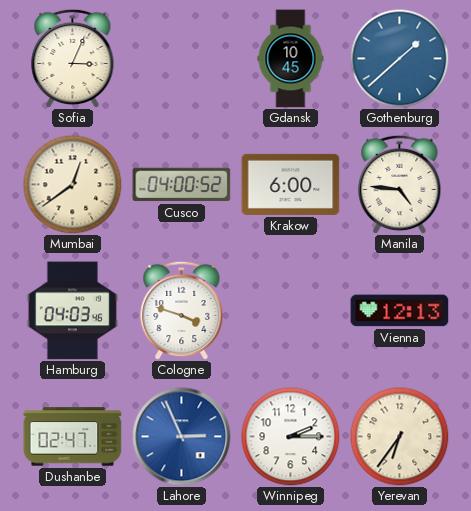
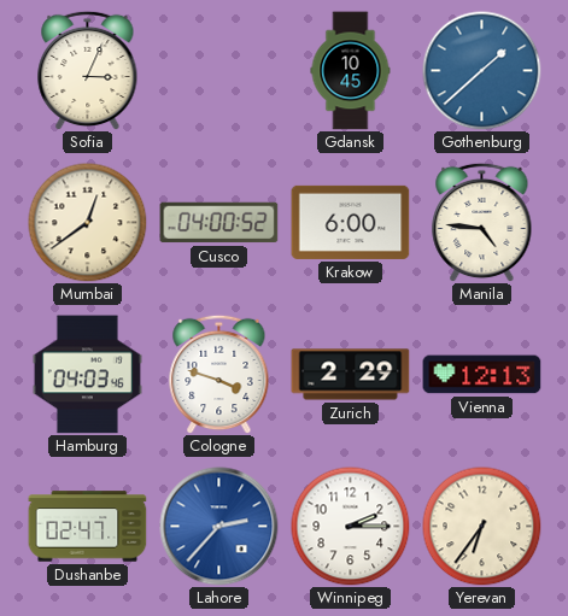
Zurich: none -> 2:29 (351, 375)
Lahore: 2:56 -> 2:37 (219, 527)
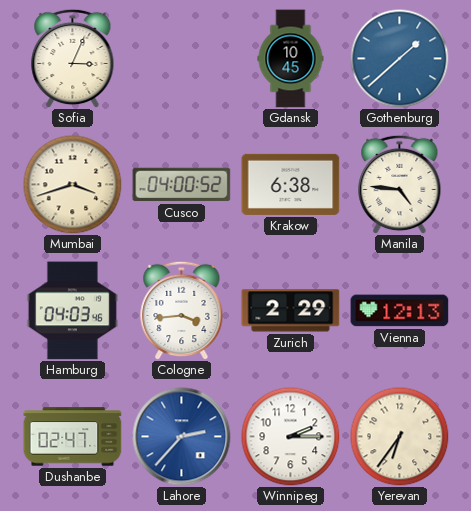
Mumbai: 12:39 -> 3:42 (73, 185)
Krakow: 6:00 -> 6:38 (291, 184)
Cologne: 3:48 -> 3:44 (182, 310)
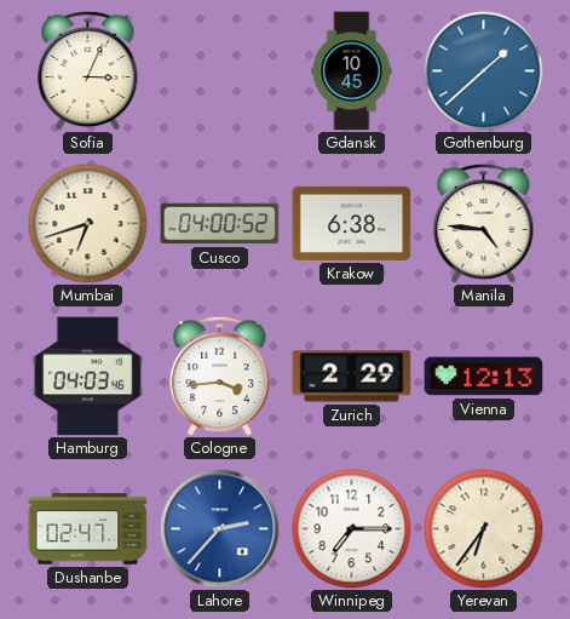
Mumbai: 3:42 -> 6:42 (88, 224)
Winnipeg: 2:15 -> 7:15 (352, 529)
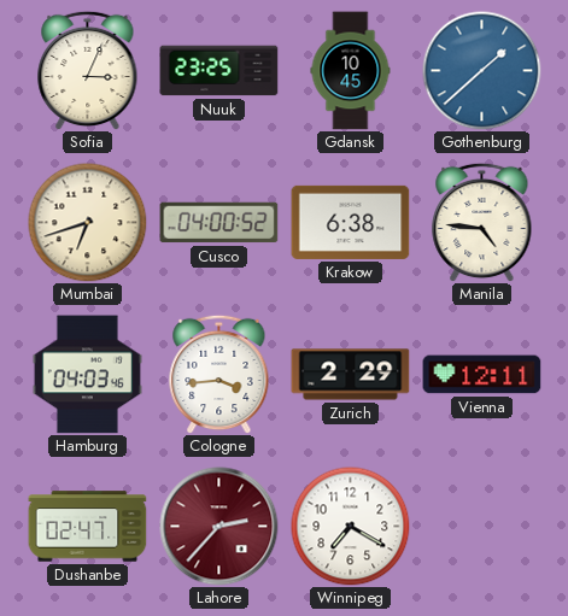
Nuuk: none -> 23:25 (219, 71)
Vienna: 12:13 -> 12:11 (482, 375)
Lahore dial: blue -> burgundy (219, 527)
Winnipeg: 7:15 -> 7:20 (351, 527)
Yerevan: 6:36 -> none (484, 529)
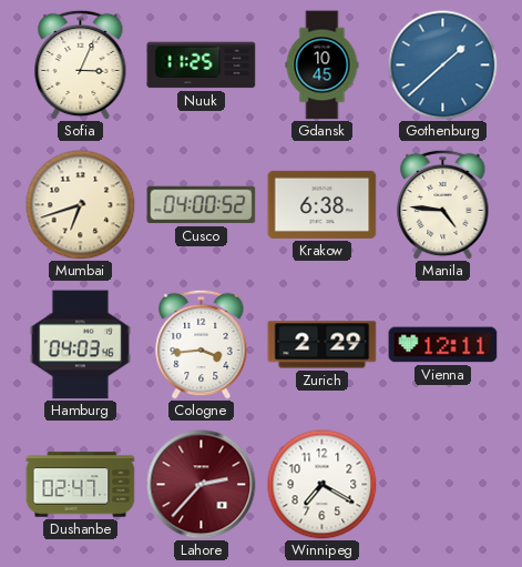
Nuuk: 23:25 -> 11:25 (202, 65)
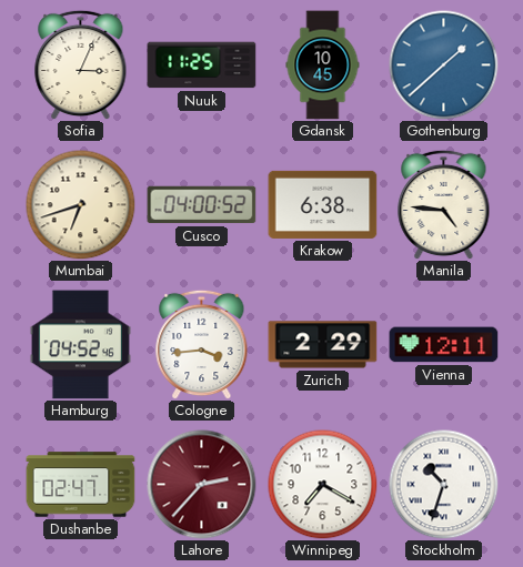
Hamburg: 04:03 -> 04:52 (80, 345)
Stockholm: none -> 10:33 (444, 485)
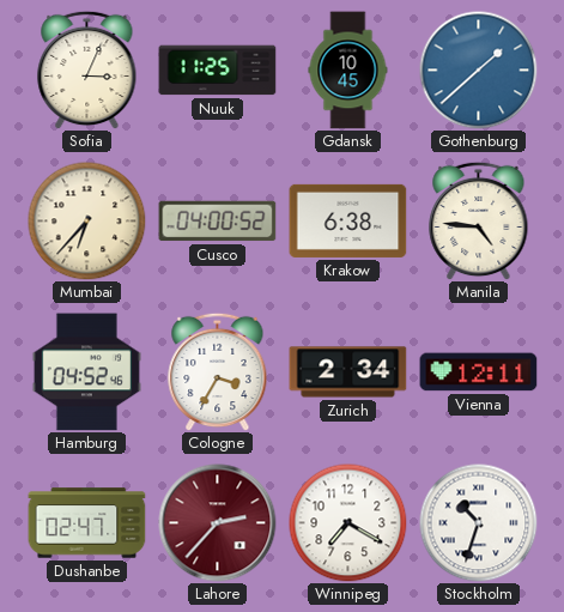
Mumbai: 6:42 -> 6:37 (87, 222)
Cologne: 3:44 -> 3:35 (218, 371)
Zurich: 2:29 -> 2:34 (348, 372)
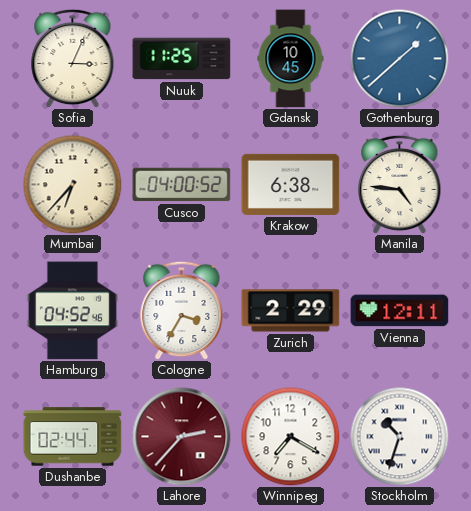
Zurich: 2:34 -> 2:29 (291, 311)
Dushanbe: 02:47 -> 02:44 (73, 437)
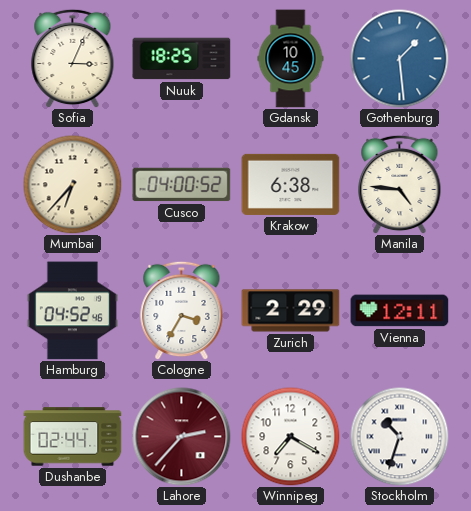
Nuuk: 11:25 -> 18:25 (182, 59)
Gothenburg: 1:38 -> 1:29 (400, 59)
